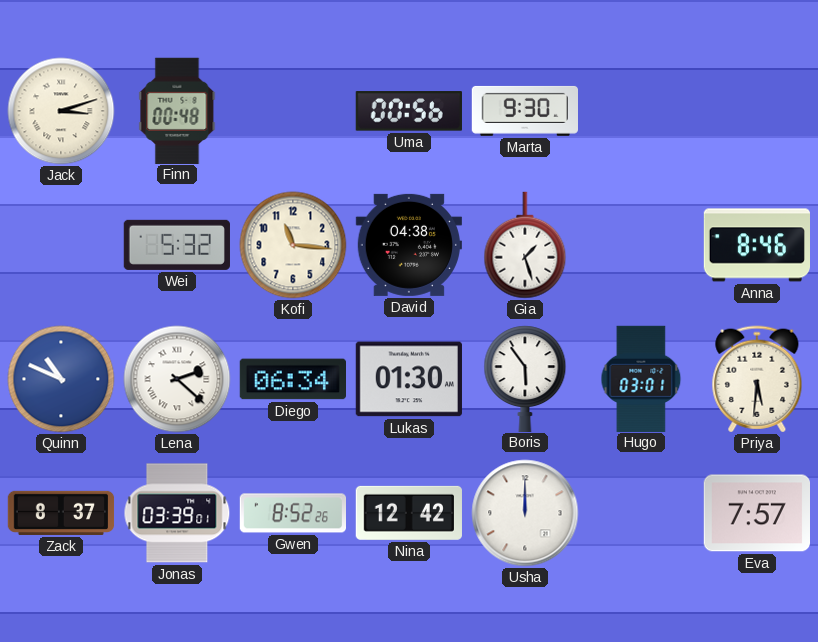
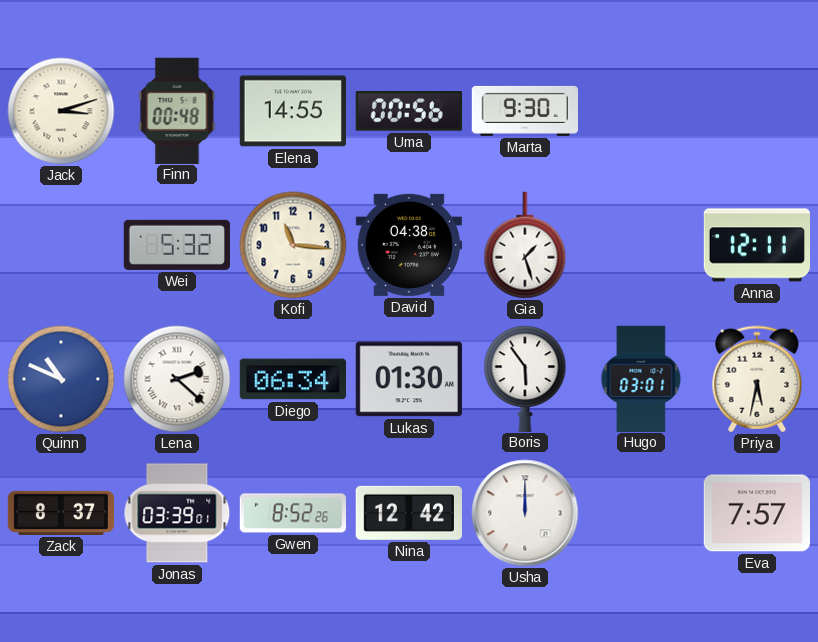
Elena: none -> 14:55 (292, 111)
Anna: 8:46 -> 12:11 (756, 245)
Priya: 5:31 -> 5:32 (757, 379)
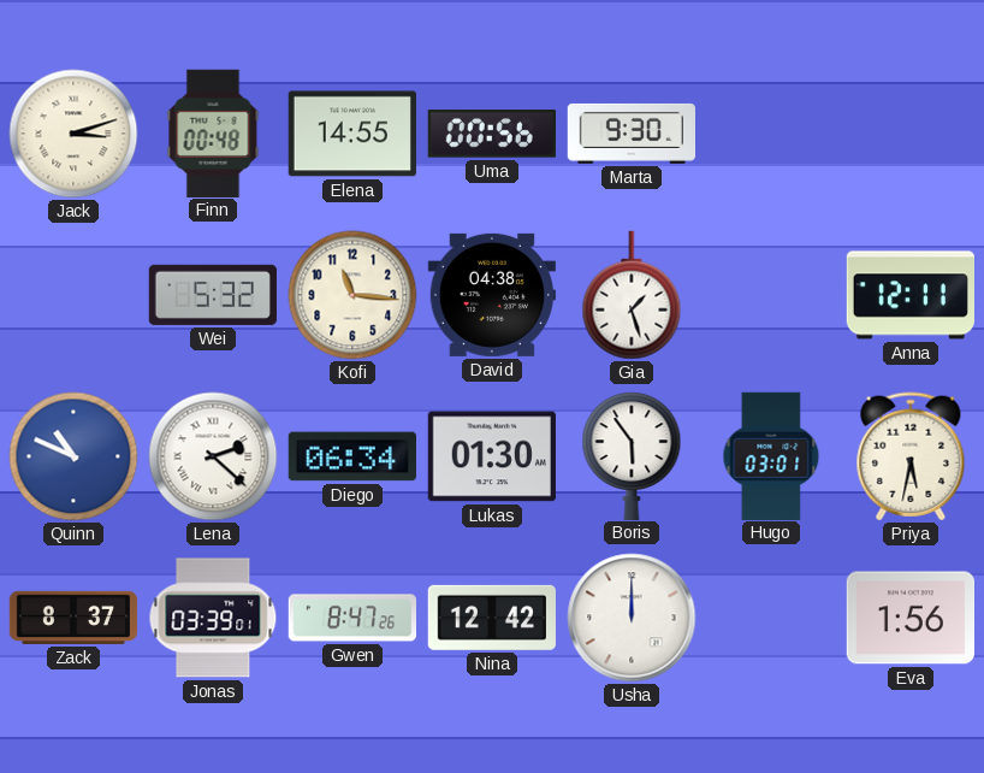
Gwen: 8:52 -> 8:47 (351, 618)
Eva: 7:57 -> 1:56 (909, 618)
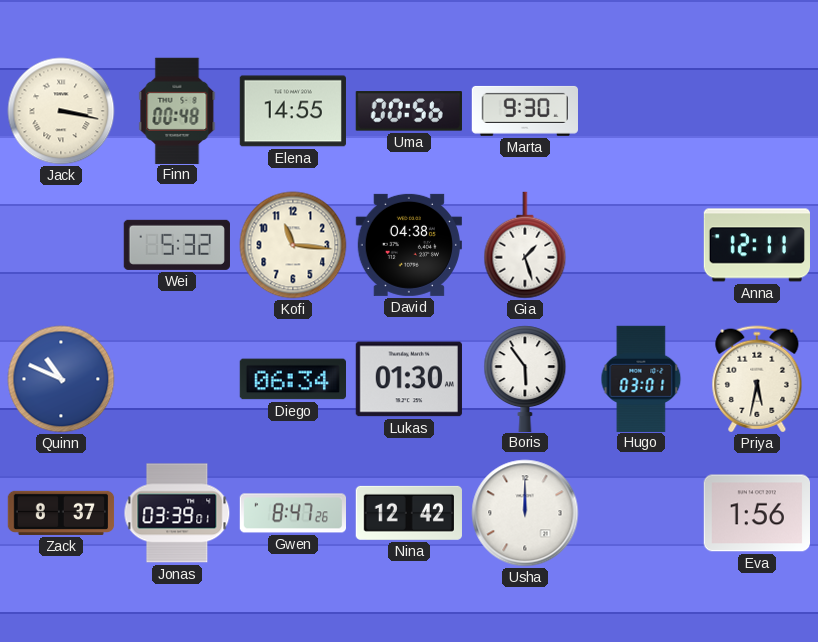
Jack: 3:12 -> 3:17 (61, 111)
Lena: 2:22 -> none (213, 456)
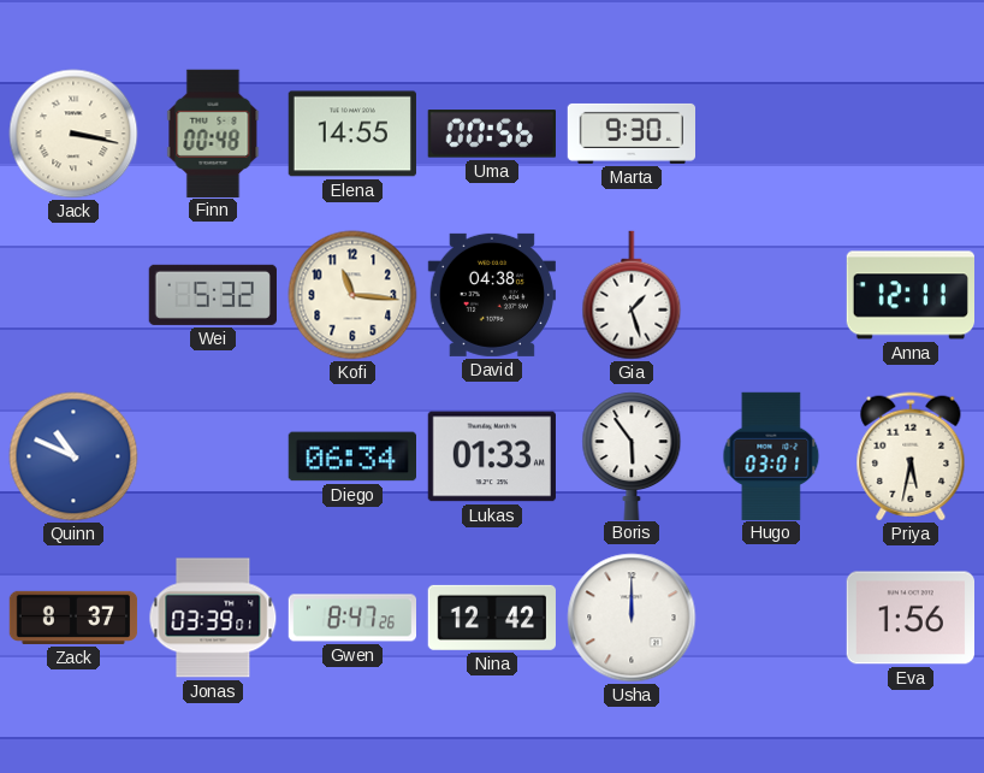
Lukas: 01:30 -> 01:33 (491, 456)
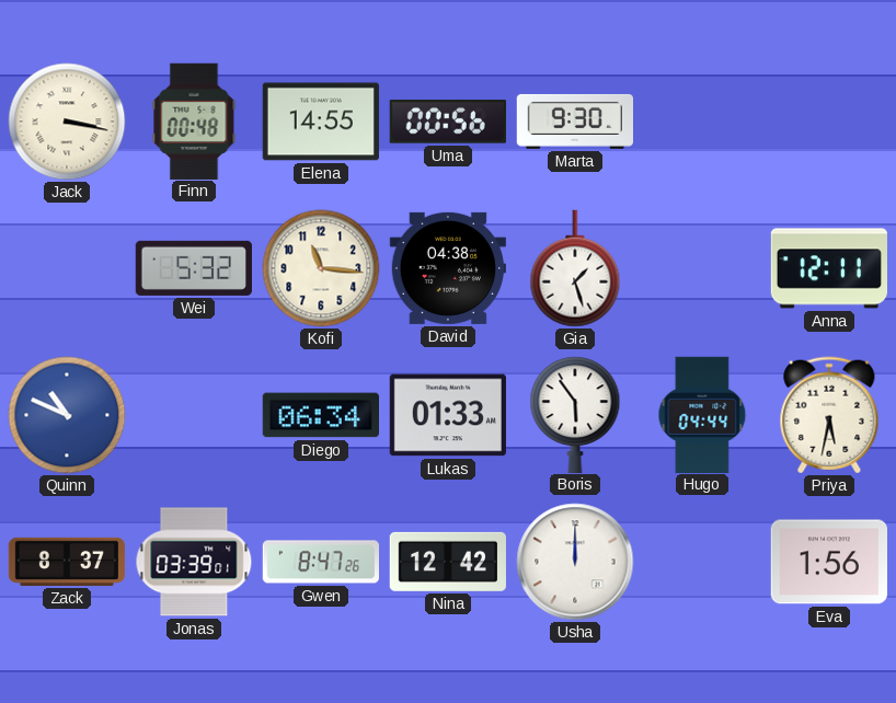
Hugo: 03:01 -> 04:44 (702, 414)
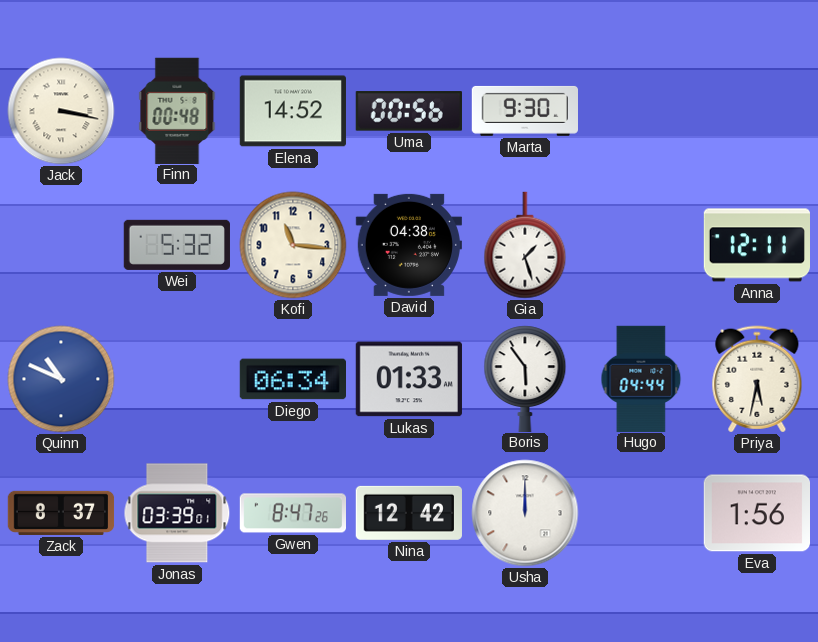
Elena: 14:55 -> 14:52 (292, 111)
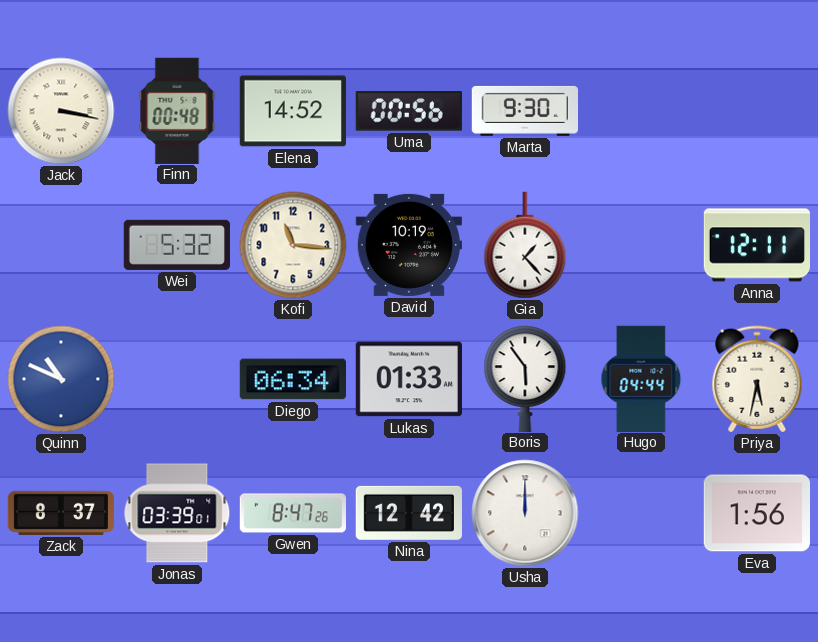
David: 04:38 -> 10:19 (409, 245)
Gia: 1:27 -> 1:23 (525, 245)
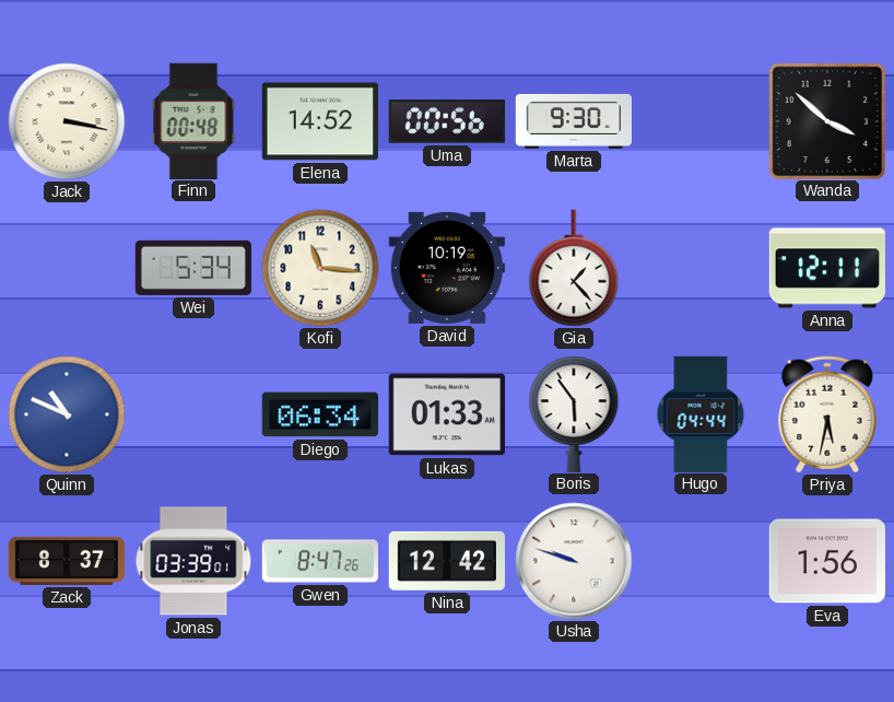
Wanda: none -> 3:52 (826, 120)
Wei: 5:32 -> 5:34 (192, 268)
Usha: 12:00 -> 9:48 (574, 561)
